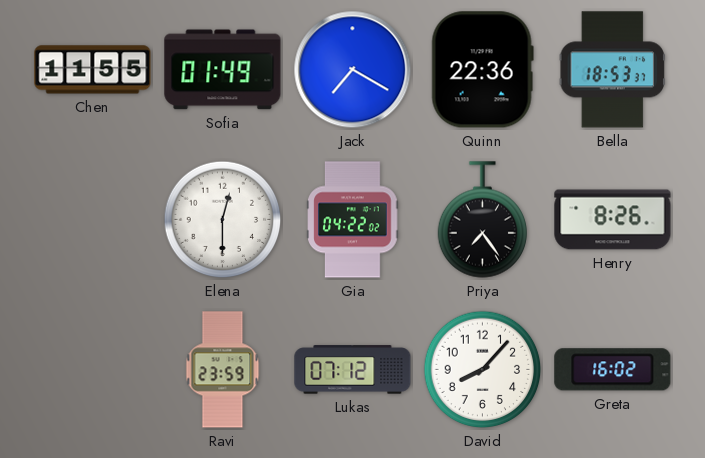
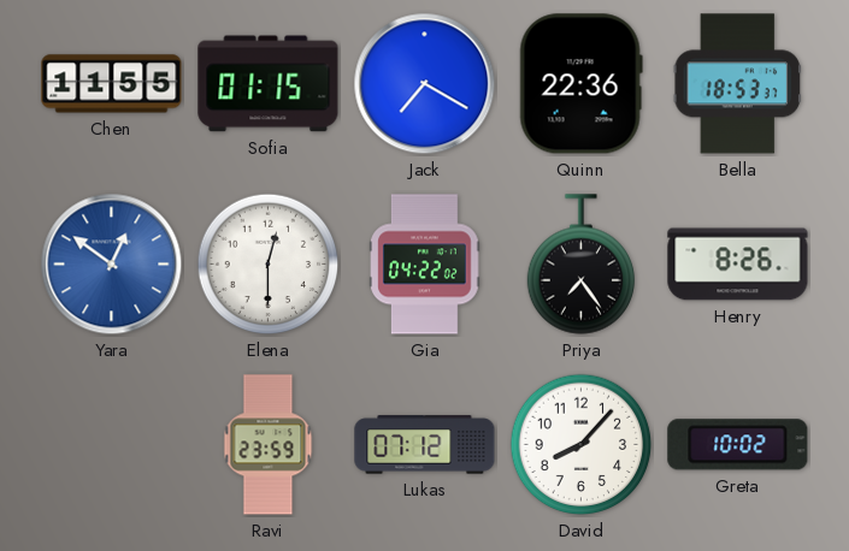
Sofia: 01:49 -> 01:15 (269, 84)
Yara: none -> 12:51 (112, 265)
Greta: 16:02 -> 10:02 (738, 445)
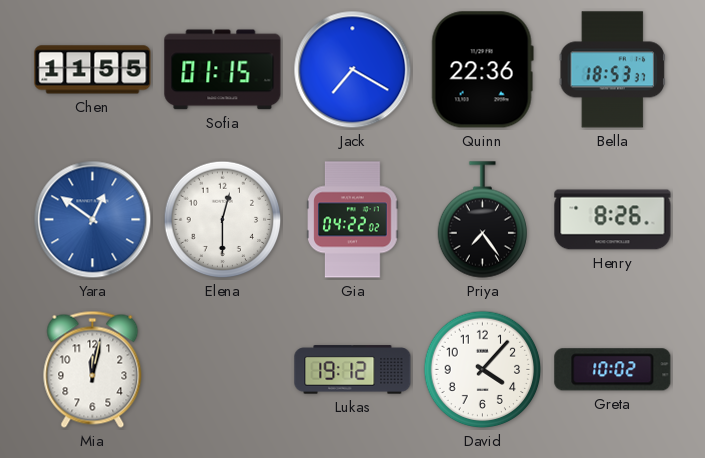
Mia: none -> 12:02 (93, 369)
Ravi: 23:59 -> none (269, 445)
Lukas: 07:12 -> 19:12 (353, 370)
David: 8:07 -> 4:07 (483, 370)
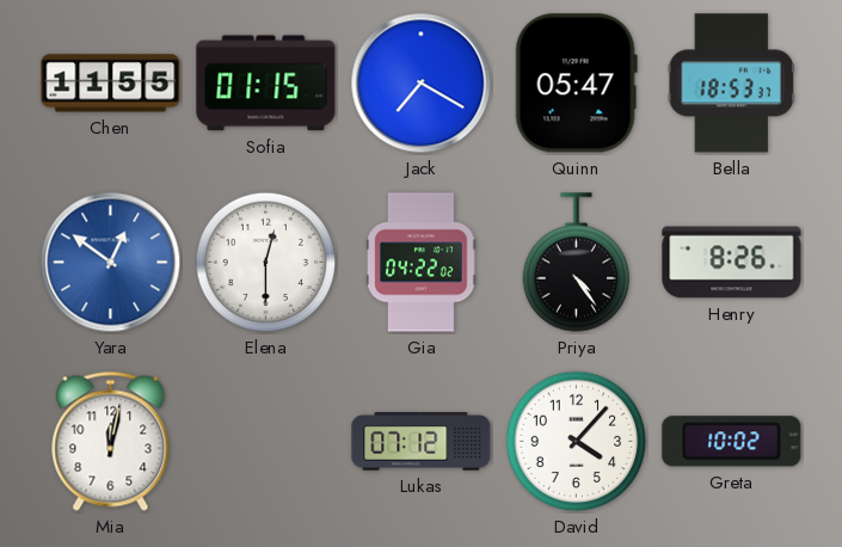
Quinn: 22:36 -> 05:47 (576, 84)
Priya: 7:24 -> 4:24 (576, 263)
Lukas: 19:12 -> 07:12 (422, 442)
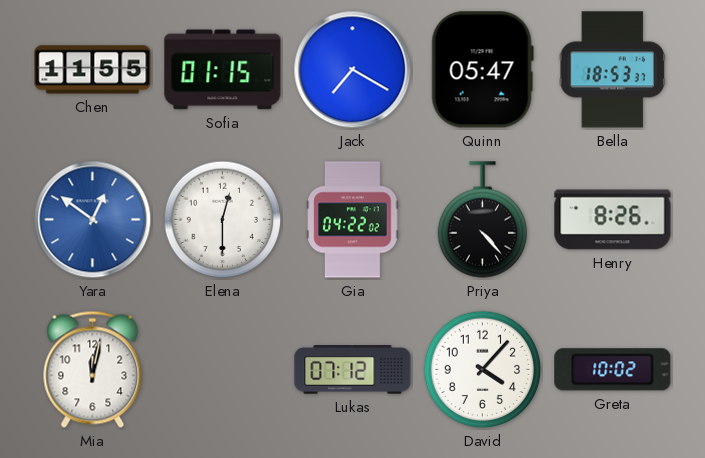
Priya: 4:24 -> 4:23 (482, 220)
